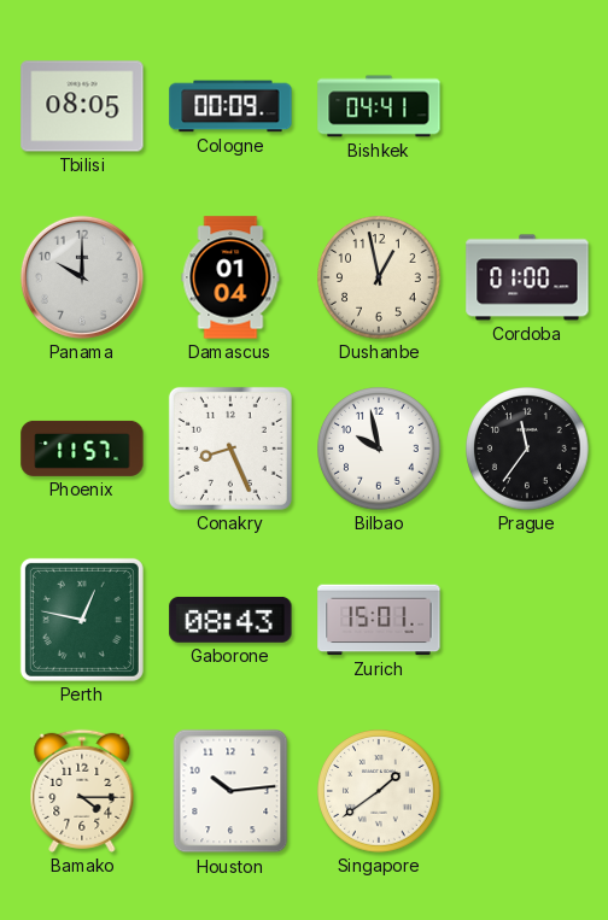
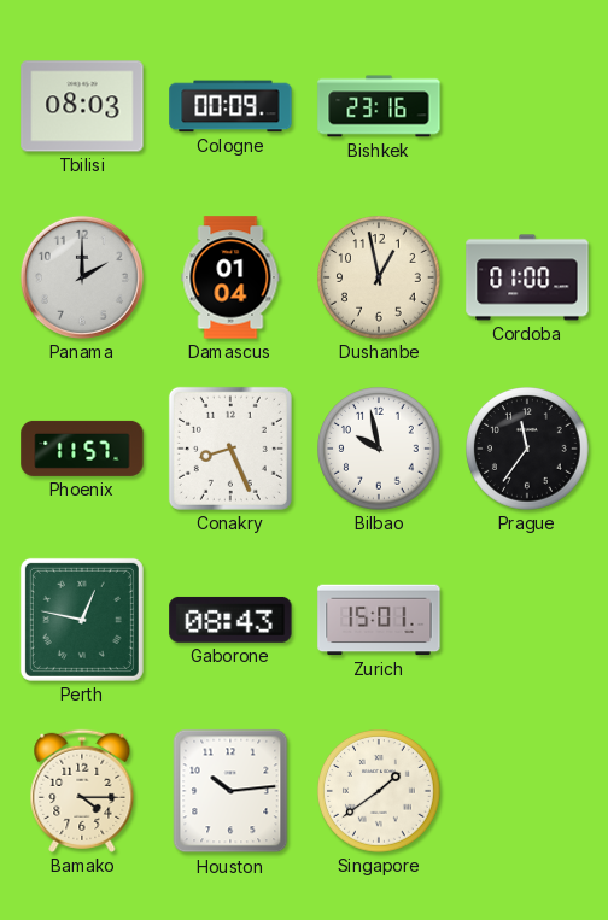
Tbilisi: 08:05 -> 08:03 (82, 106)
Bishkek: 04:41 -> 23:16 (379, 106)
Panama: 10:00 -> 2:00 (82, 277)
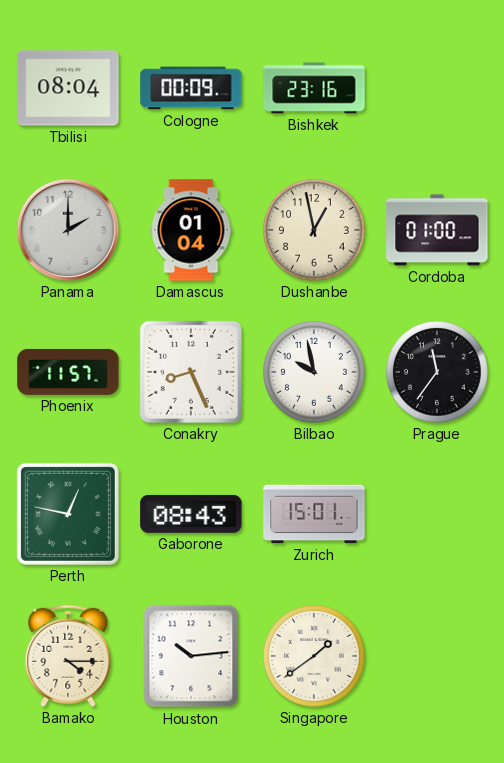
Tbilisi: 08:03 -> 08:04 (68, 88)
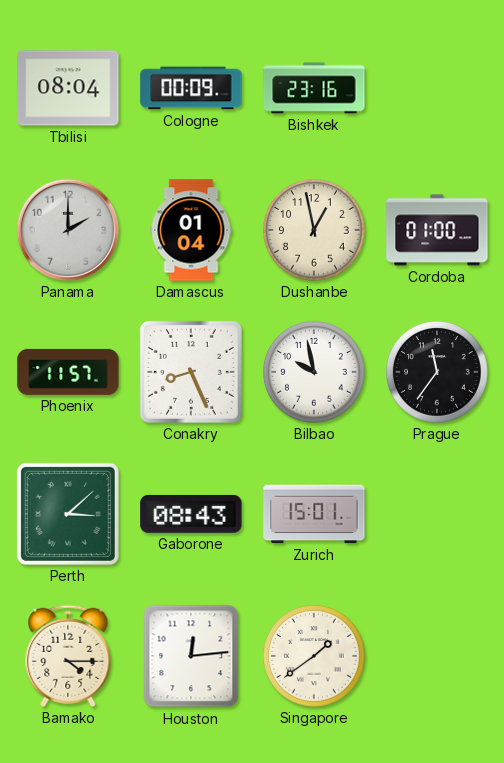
Perth: 12:47 -> 3:08 (68, 514)
Houston: 10:14 -> 12:14 (191, 656)
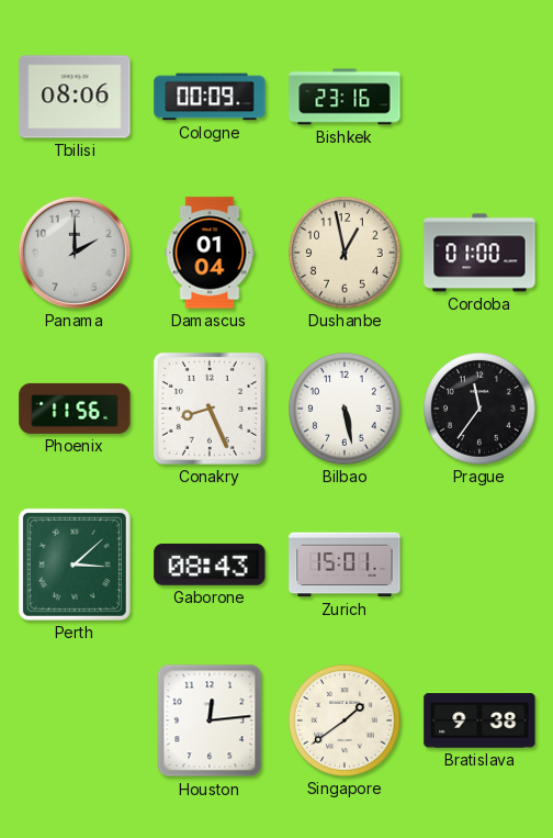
Tbilisi: 08:04 -> 08:06 (75, 97)
Phoenix: 11:57 -> 11:56 (75, 409)
Bilbao: 9:58 -> 5:28 (345, 409)
Bamako: 4:15 -> none (68, 656)
Bratislava: none -> 9:38 (479, 720)
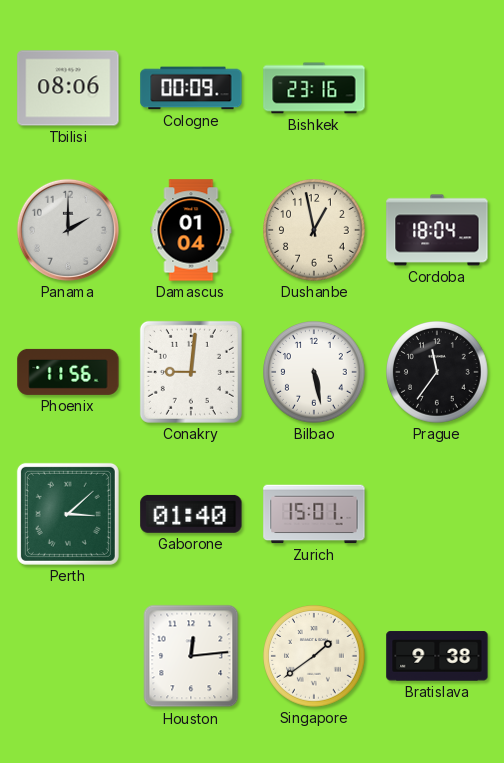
Cordoba: 01:00 -> 18:04 (437, 230)
Conakry: 8:26 -> 9:01 (191, 372)
Gaborone: 08:43 -> 01:40 (191, 514)
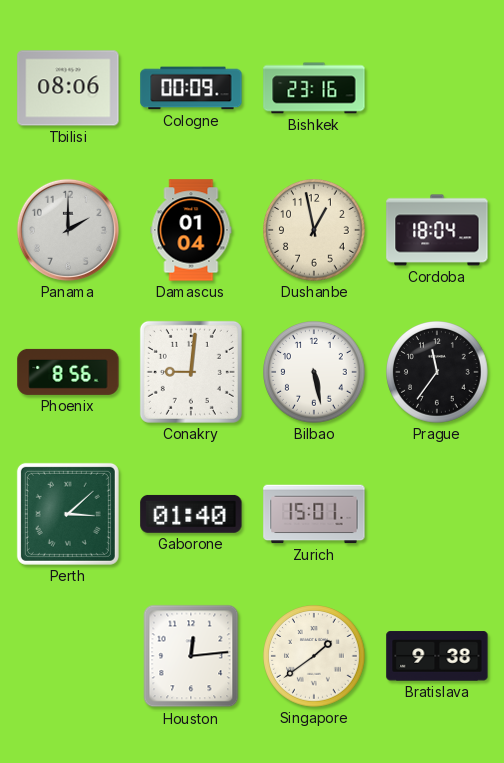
Phoenix: 11:56 -> 8:56 (68, 372)
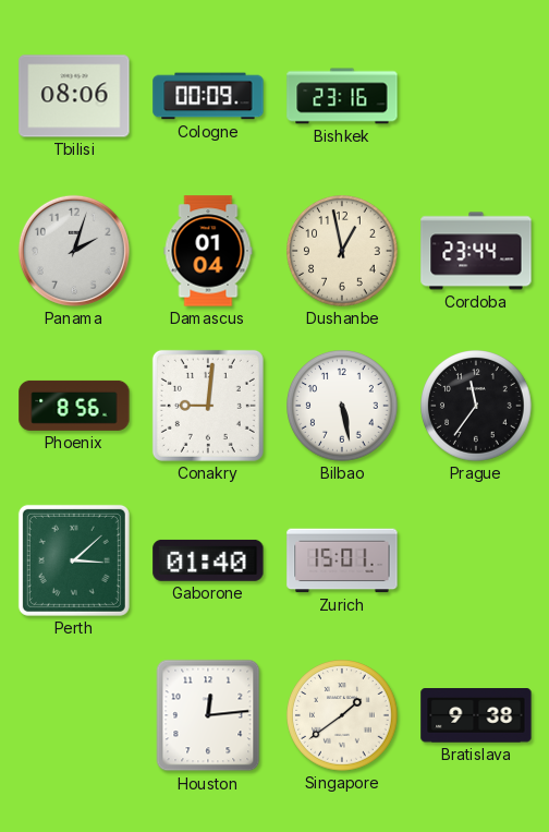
Panama: 2:00 -> 2:03 (74, 251)
Cordoba: 18:04 -> 23:44 (476, 251)
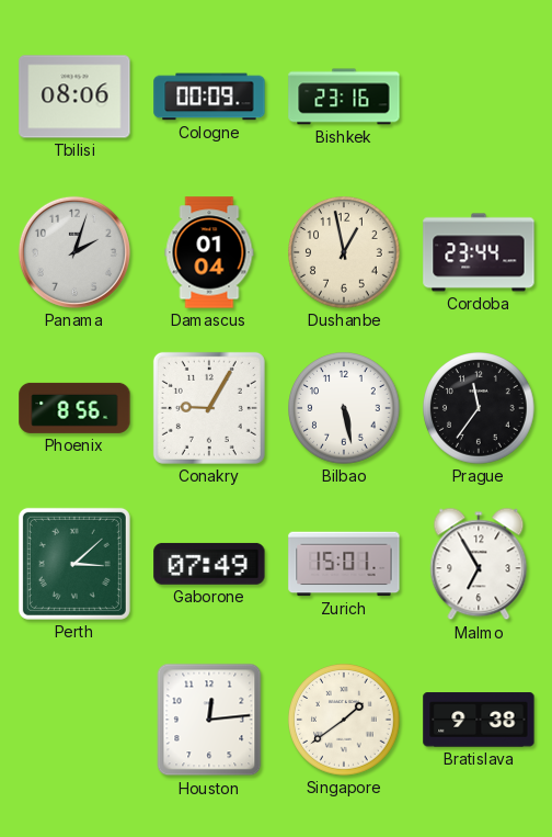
Conakry: 9:01 -> 9:05 (209, 408)
Gaborone: 01:40 -> 07:49 (209, 564)
Malmo: none -> 6:55 (479, 564)
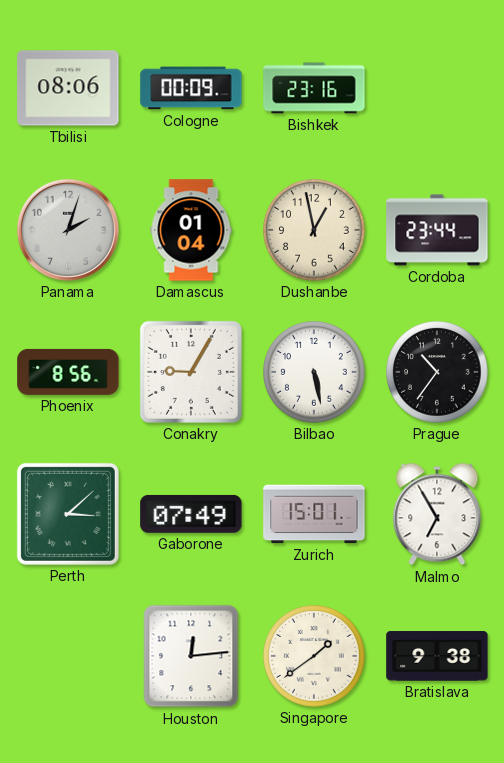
Prague: 11:36 -> 10:36 (437, 372)
